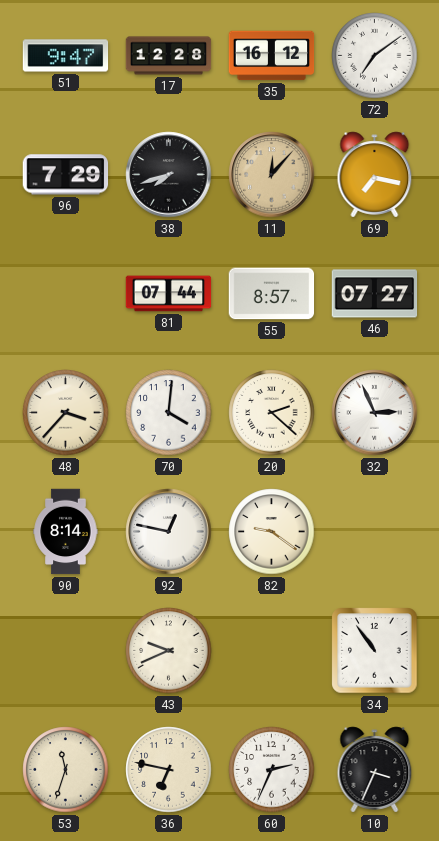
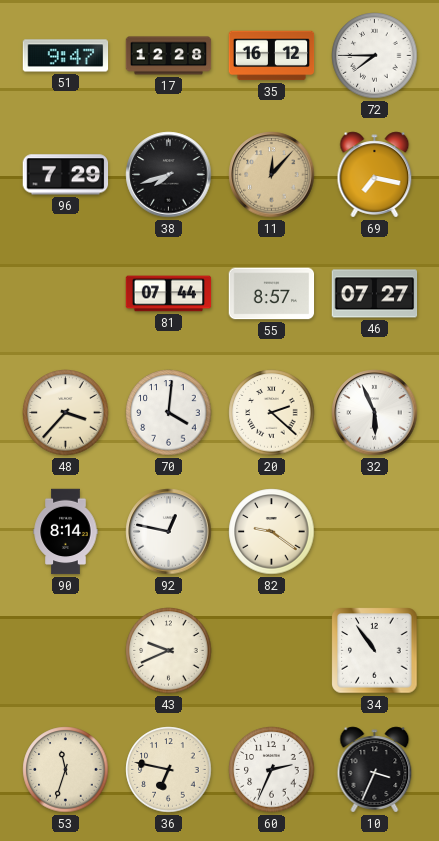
72: 7:09 -> 7:45 (375, 56)
32: 2:56 -> 5:56 (375, 413)
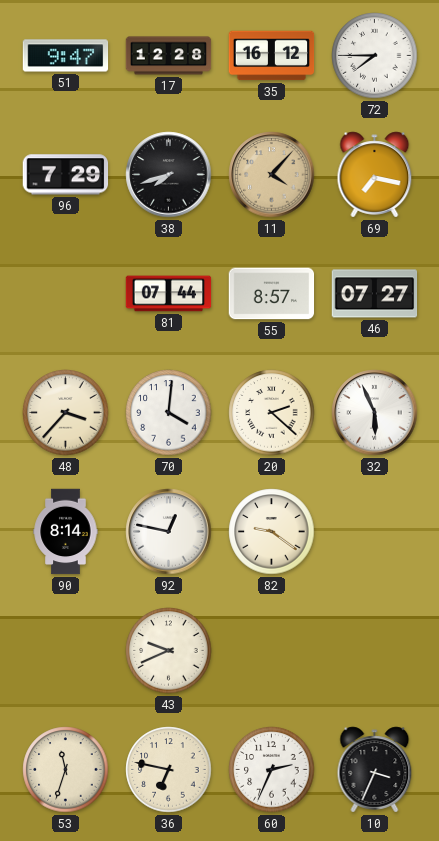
11: 12:07 -> 4:07 (272, 175)
34: 10:54 -> none (375, 651)
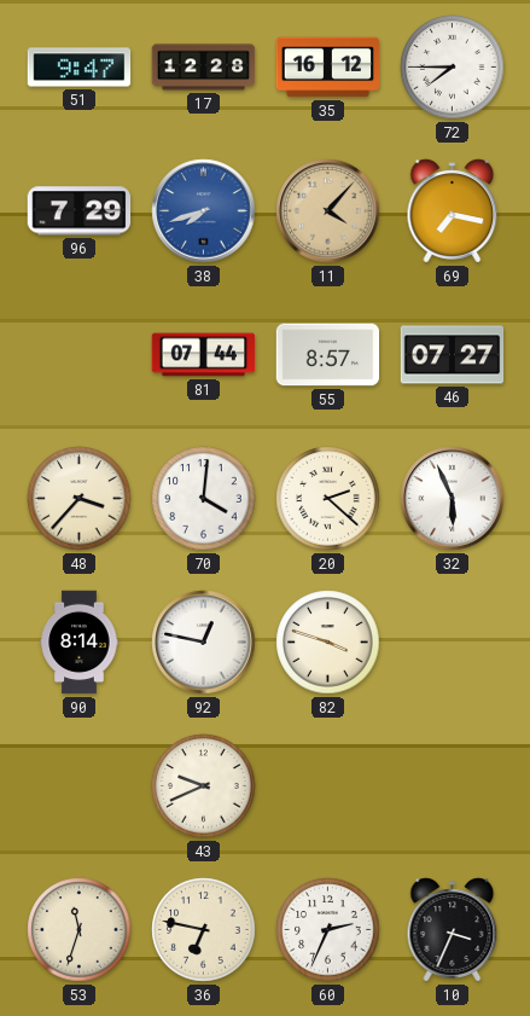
38 dial: black -> blue (204, 211)
82: 9:21 -> 3:48 (328, 643)
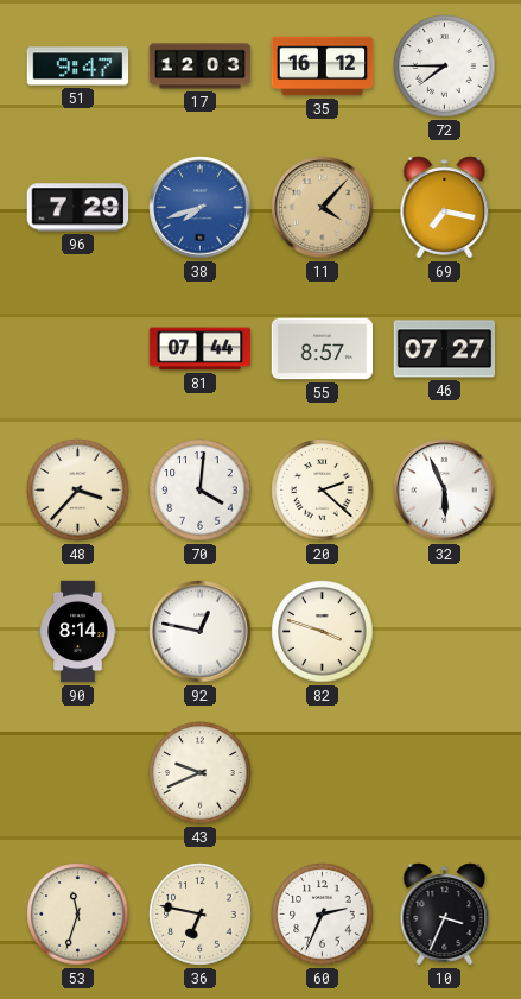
17: 12:28 -> 12:03 (201, 67)
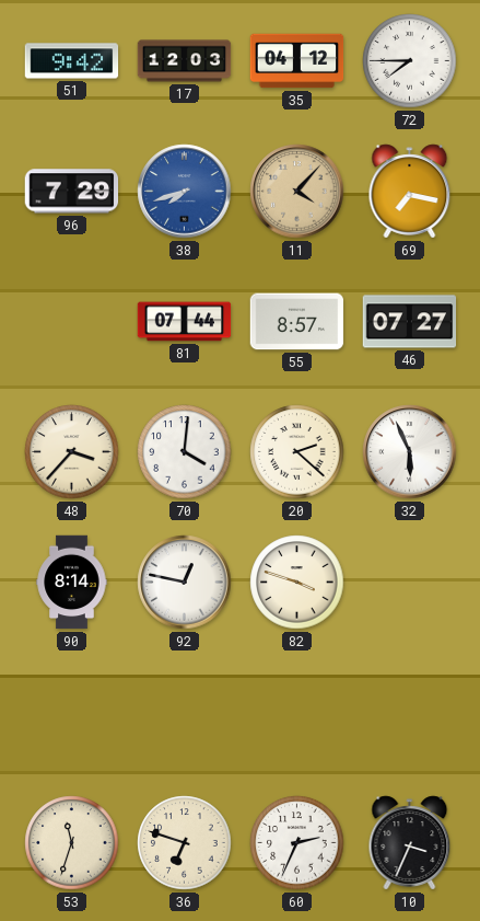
51: 9:47 -> 9:42 (72, 61)
35: 16:12 -> 04:12 (297, 61)
43: 9:41 -> none (201, 773)
36: 6:47 -> 6:48 (185, 843)
